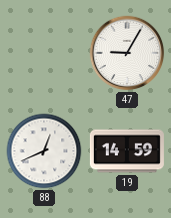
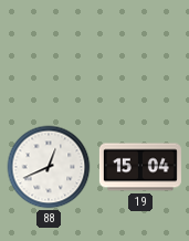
47: 9:05 -> none (127, 53)
19: 14:59 -> 15:04 (140, 167)
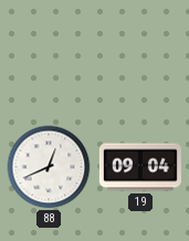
19: 15:04 -> 09:04 (140, 167)
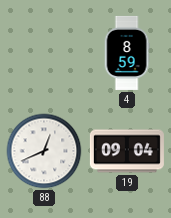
4: none -> 8:59 (127, 53)
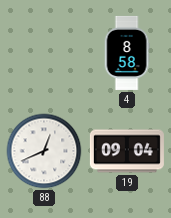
4: 8:59 -> 8:58 (127, 53)
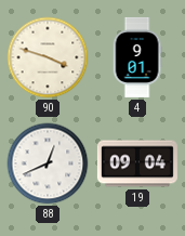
90: none -> 3:48 (48, 57)
4: 8:58 -> 9:01 (137, 57)
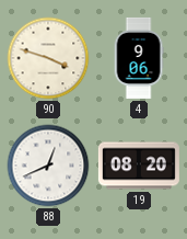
4: 9:01 -> 9:06 (139, 58)
19: 09:04 -> 08:20 (139, 166)
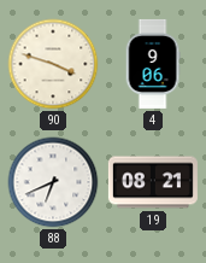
88: 12:41 -> 6:41 (53, 182)
19: 08:20 -> 08:21 (153, 182)
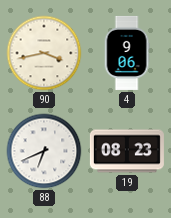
90: 3:48 -> 3:43 (44, 53)
19: 08:21 -> 08:23 (127, 151)
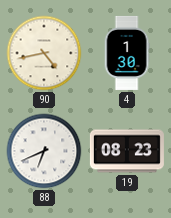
90: 3:43 -> 4:43 (44, 53)
4: 9:06 -> 1:30 (127, 53)
